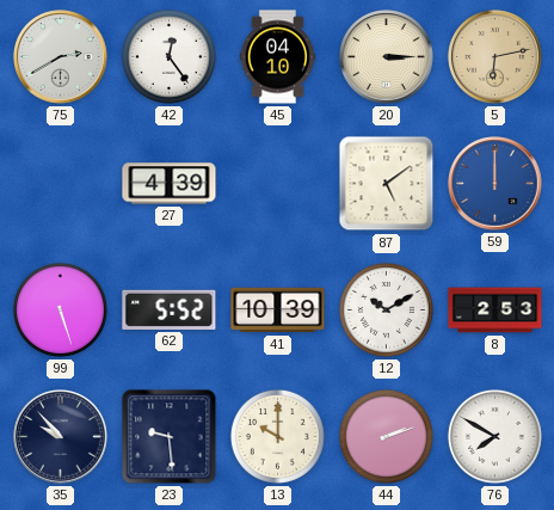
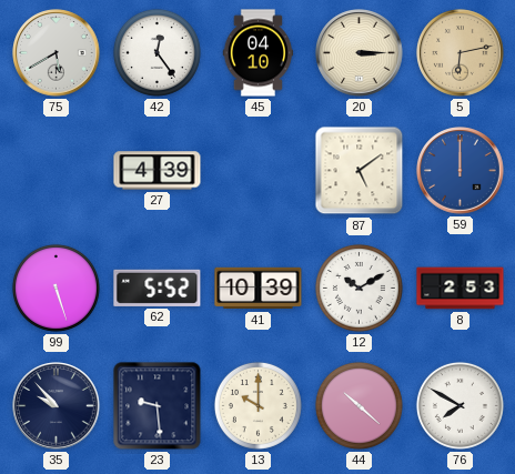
75: 2:40 -> 5:40 (57, 53)
44: 2:12 -> 10:22 (359, 405)
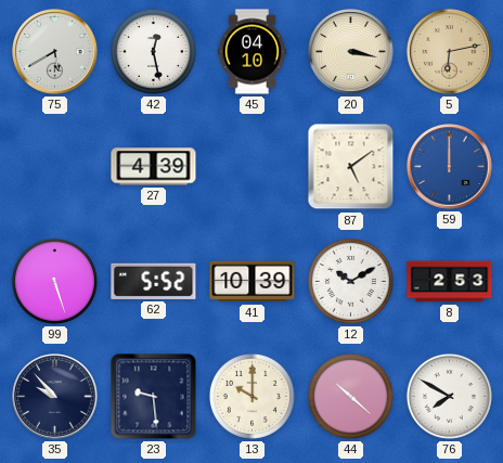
42: 12:24 -> 12:28 (153, 51)
20: 3:15 -> 3:17 (351, 52)
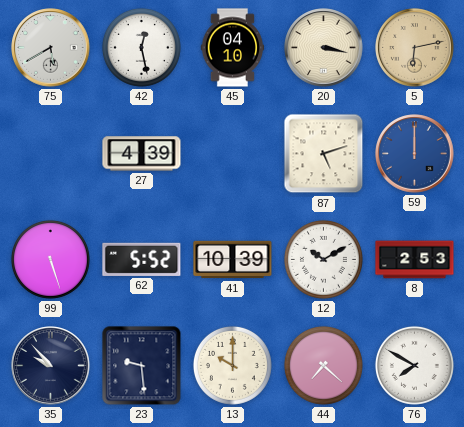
87: 5:09 -> 5:12 (324, 154)
44: 10:22 -> 7:22 (323, 365)
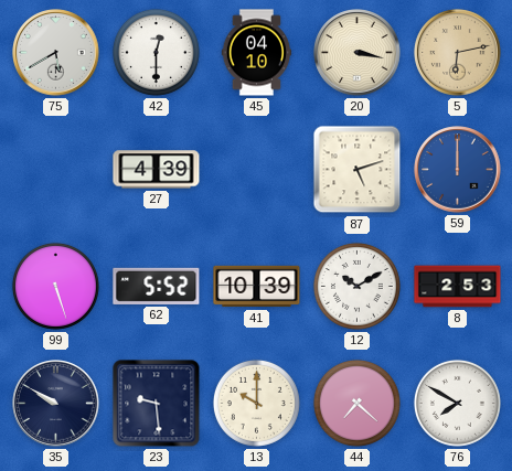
42: 12:28 -> 12:30 (156, 52)
35: 9:53 -> 9:50 (56, 404)
